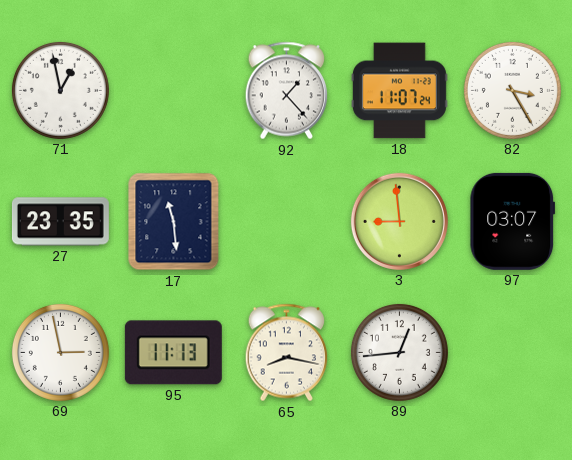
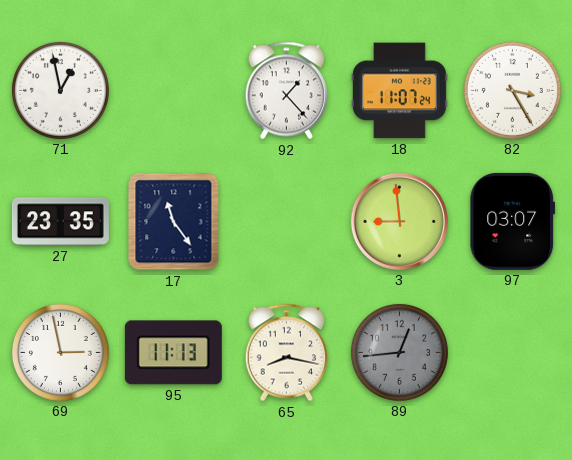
17: 11:29 -> 11:24 (174, 222)
89 dial: white -> grey (399, 352)
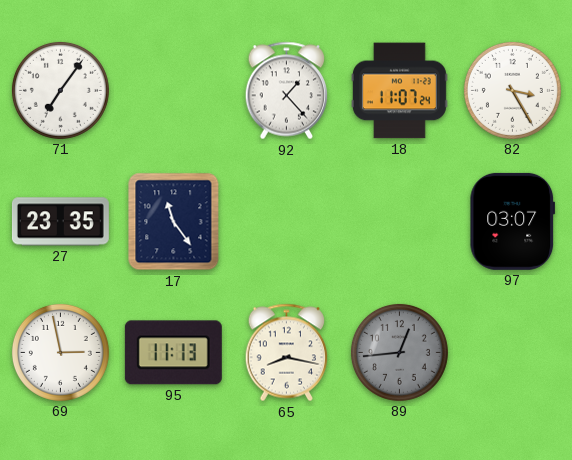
71: 12:58 -> 7:06 (60, 90)
3: 8:59 -> none (399, 221)
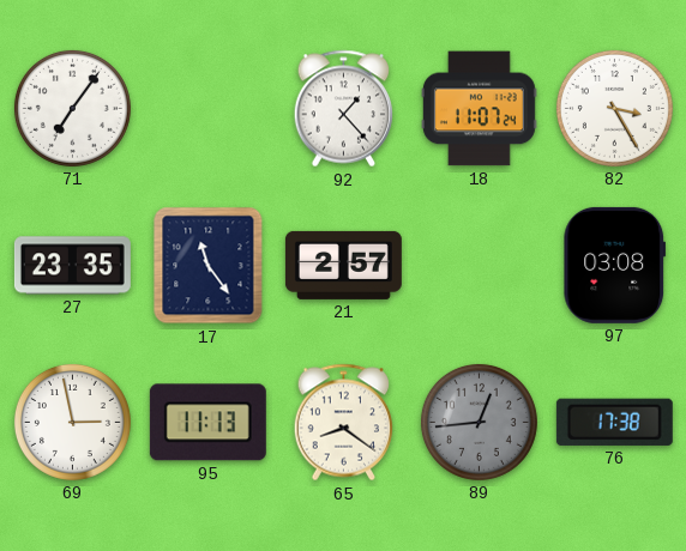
21: none -> 2:57 (343, 265)
97: 03:07 -> 03:08 (615, 265)
65: 8:17 -> 8:21 (344, 423)
76: none -> 17:38 (614, 422)
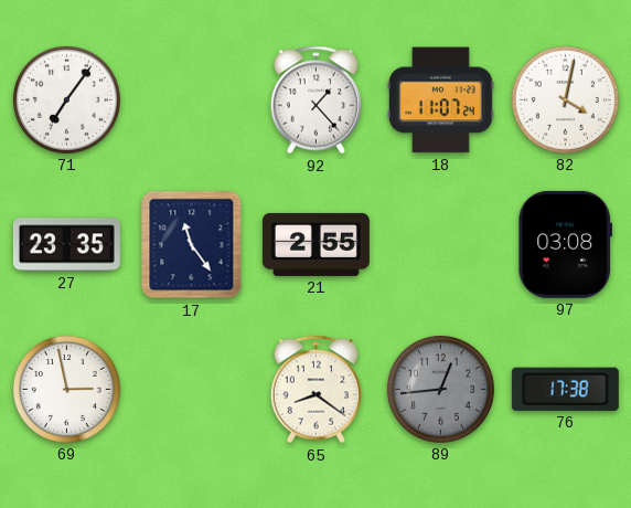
82: 3:25 -> 4:02 (565, 99)
21: 2:57 -> 2:55 (315, 244)
95: 11:13 -> none (207, 423)
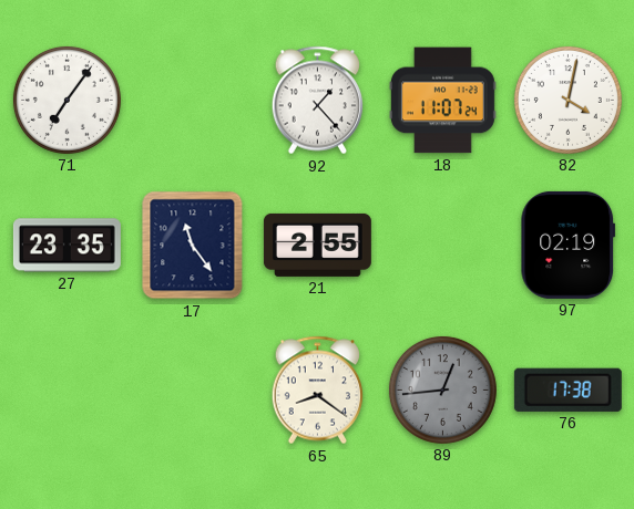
97: 03:08 -> 02:19 (569, 245)
69: 2:58 -> none (66, 389)
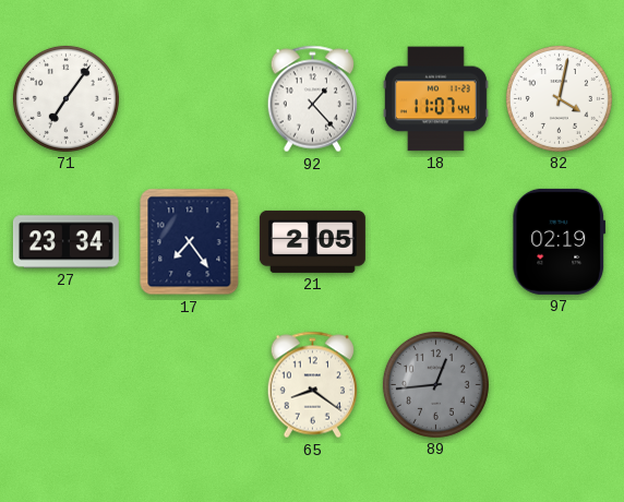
18: 11:07:24 -> 11:07:44 (435, 99)
27: 23:35 -> 23:34 (65, 242)
17: 11:24 -> 7:24 (190, 242)
21: 2:55 -> 2:05 (312, 241)
76: 17:38 -> none (567, 389)
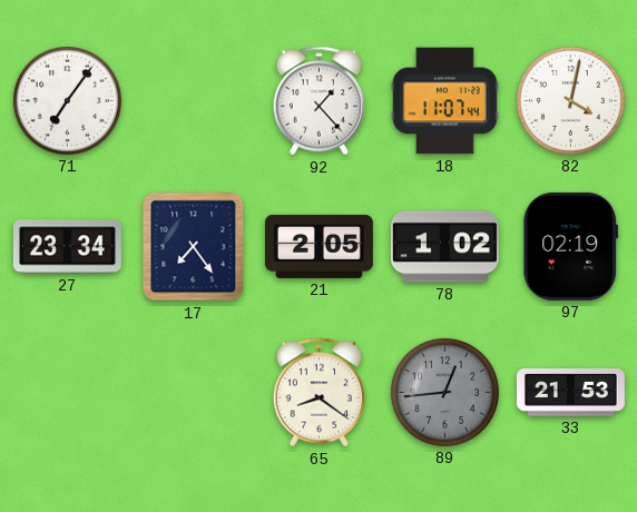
78: none -> 1:02 (444, 247)
33: none -> 21:53 (570, 393)
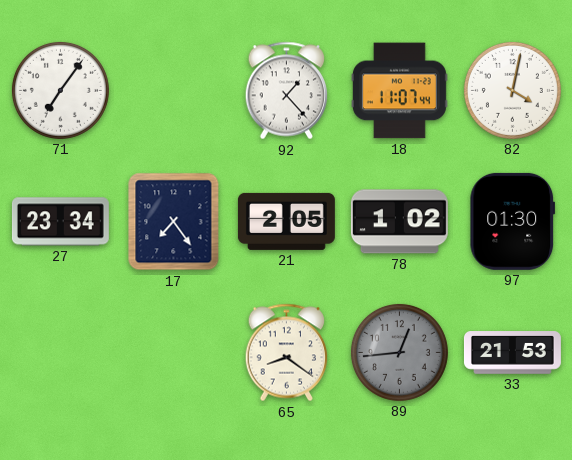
97: 02:19 -> 01:30 (513, 221)
